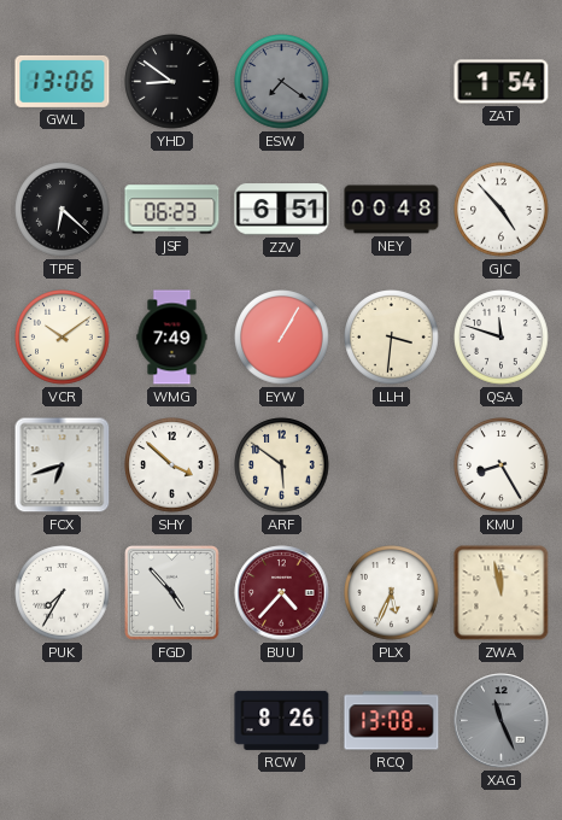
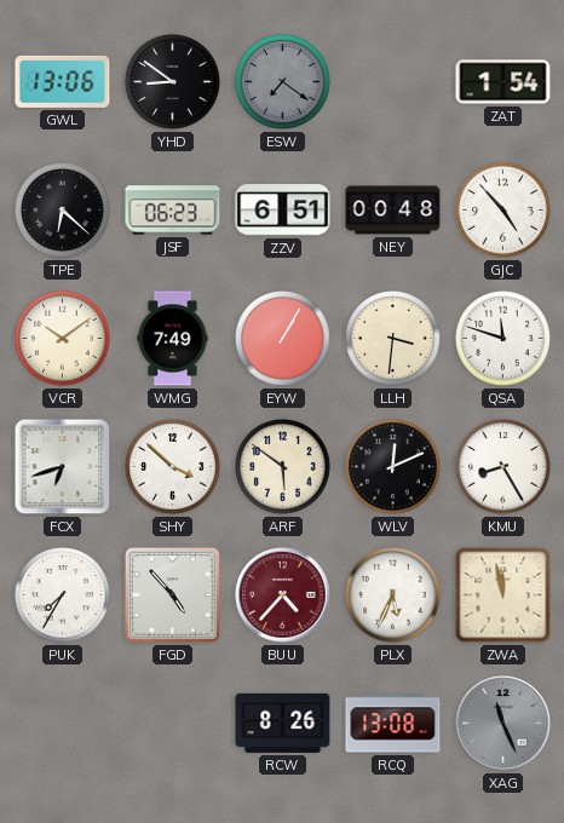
WLV: none -> 12:11 (393, 467)
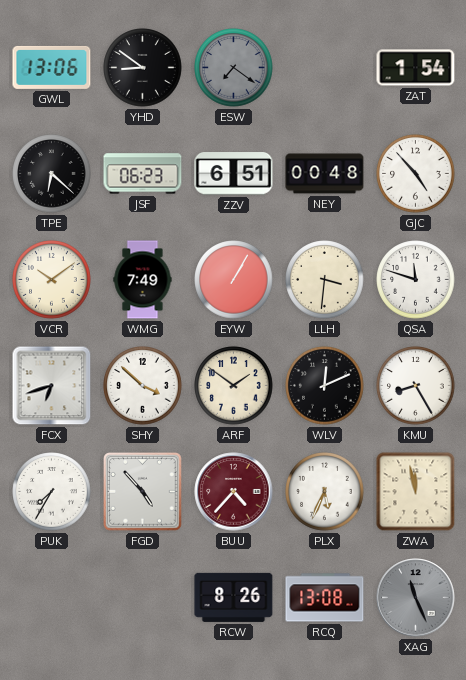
ARF: 5:51 -> 1:51 (234, 386)
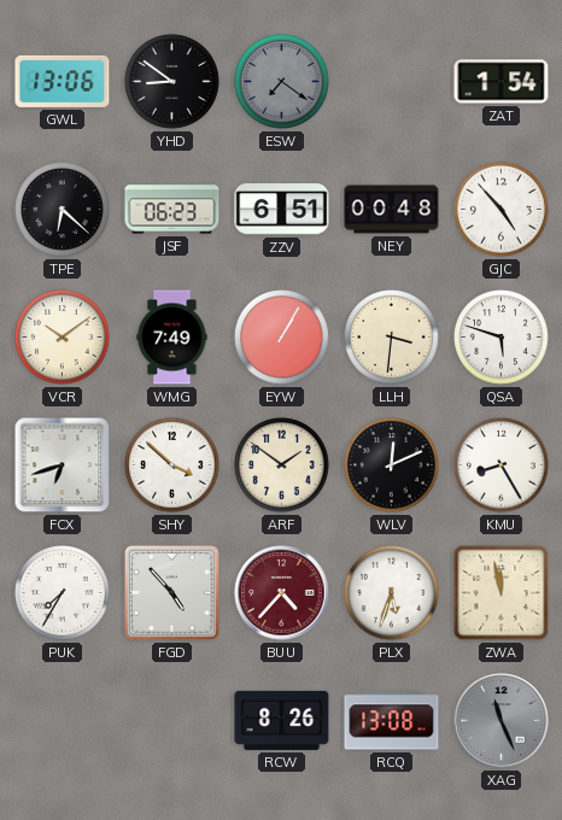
QSA: 11:48 -> 5:48 (502, 338)
PLX: 5:34 -> 5:33 (392, 593)
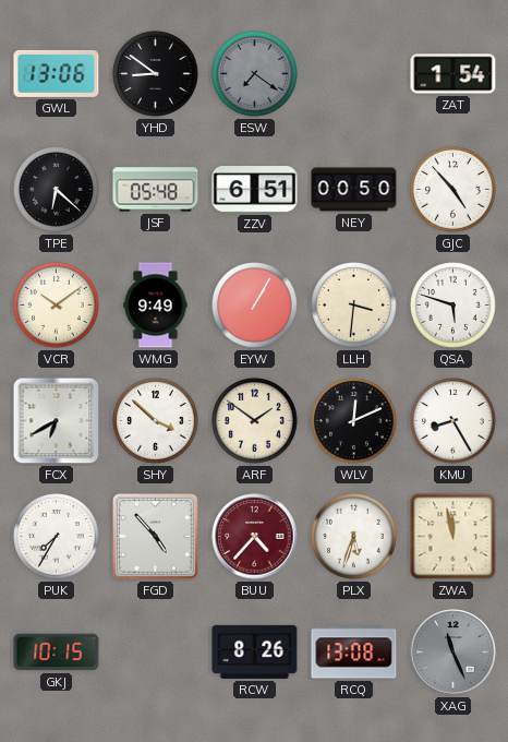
JSF: 06:23 -> 05:48 (156, 190)
NEY: 00:48 -> 00:50 (354, 190)
WMG: 7:49 -> 9:49 (156, 306)
FCX: 6:42 -> 6:40 (57, 421)
GKJ: none -> 10:15 (57, 653)
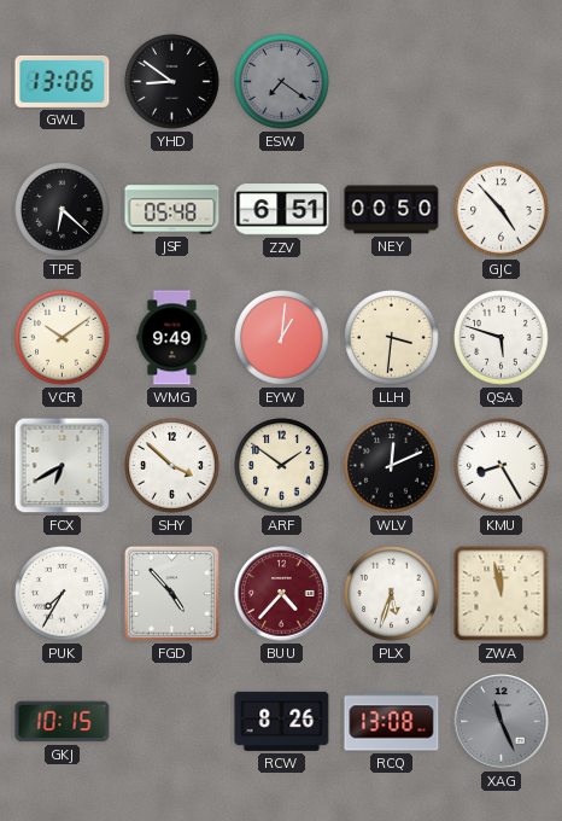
ZAT: 1:54 -> none (453, 74)
EYW: 1:05 -> 1:01 (282, 338)
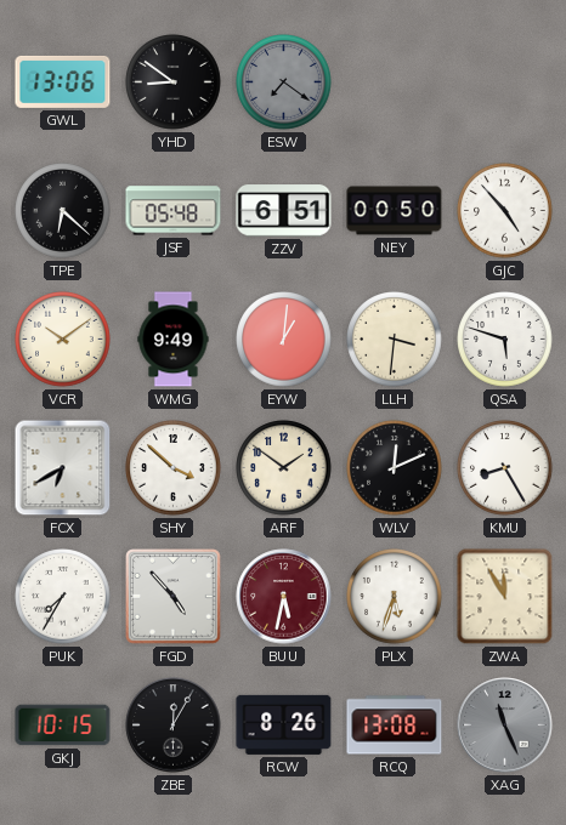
BUU: 4:37 -> 5:32 (284, 597)
ZWA: 11:58 -> 11:55 (505, 597)
ZBE: none -> 12:05 (174, 726)
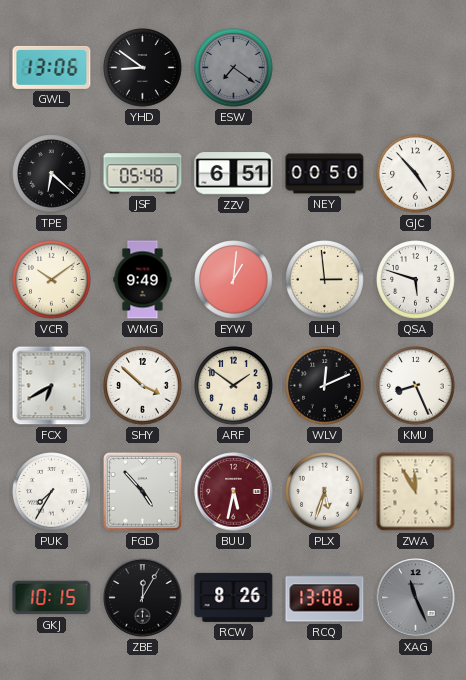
LLH: 3:31 -> 2:59 (325, 280)
KMU: 8:25 -> 8:26 (416, 386)
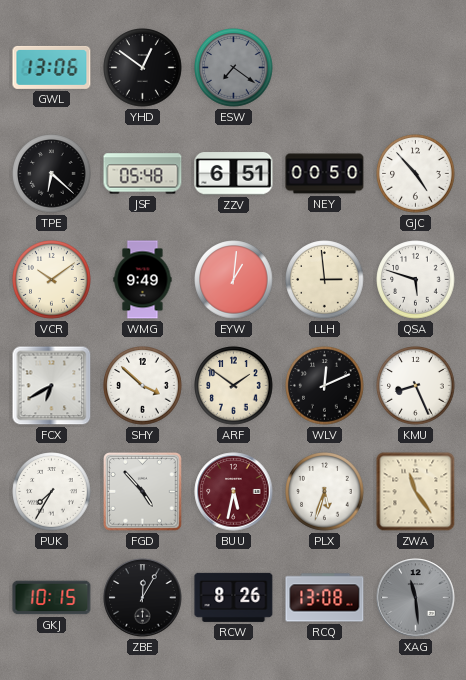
YHD: 8:51 -> 12:51 (143, 68)
ZWA: 11:55 -> 11:24 (416, 492)
XAG: 11:26 -> 11:29 (416, 598)
